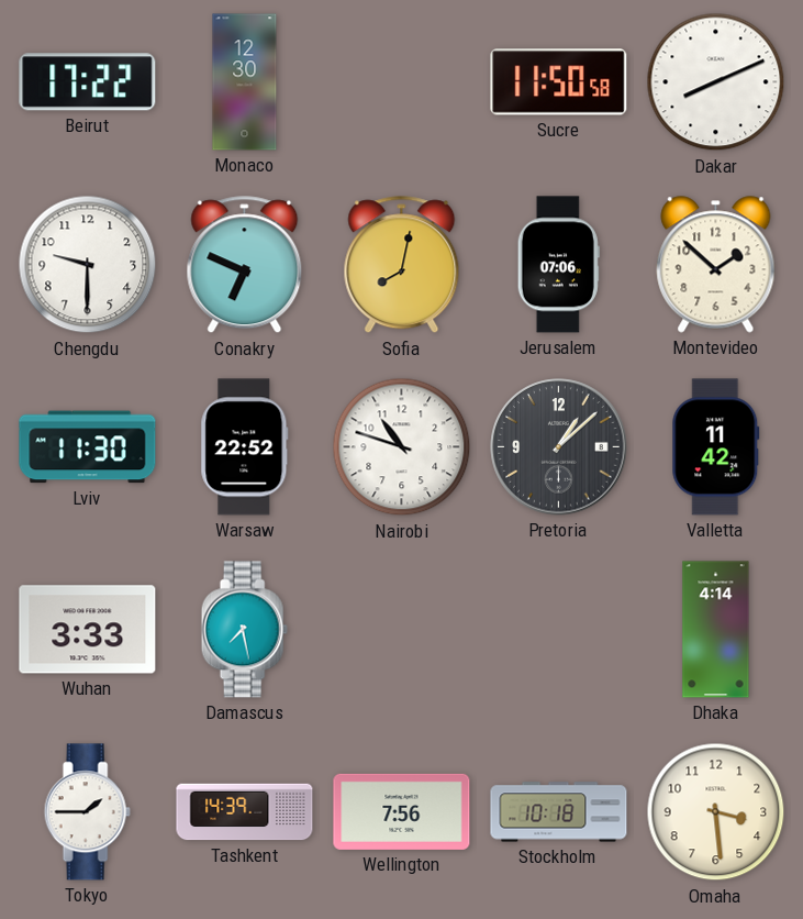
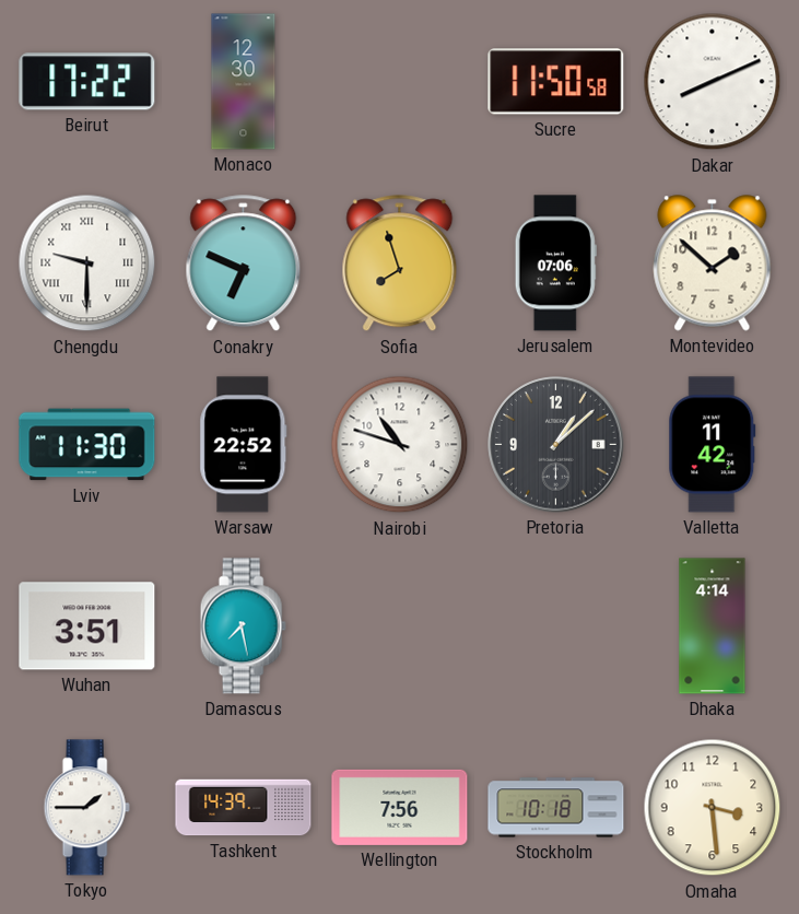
Chengdu numerals: Arabic -> Roman (87, 263)
Sofia: 8:02 -> 7:57 (400, 263)
Wuhan: 3:33 -> 3:51 (87, 626)
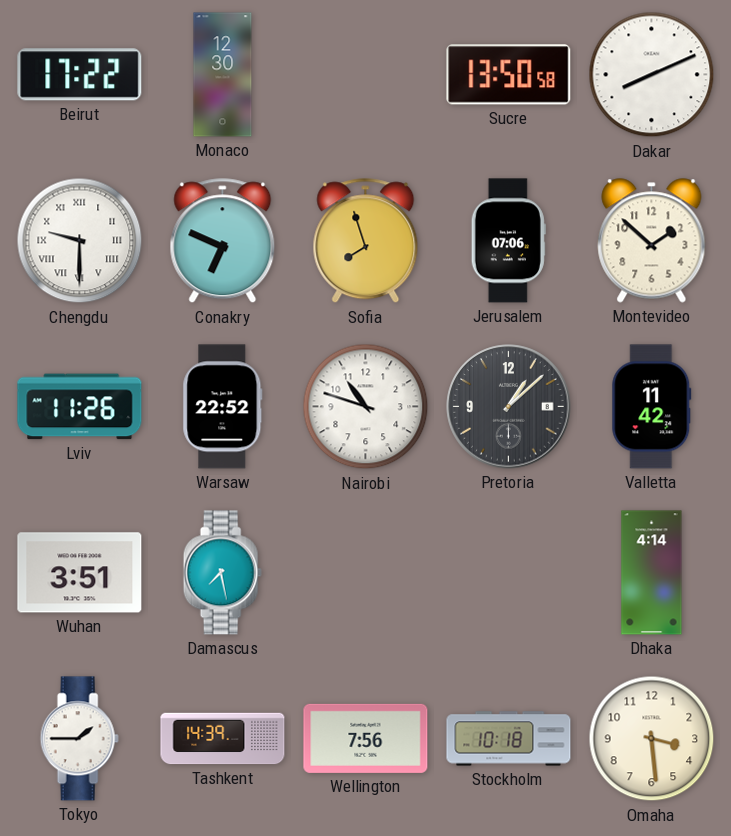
Sucre: 11:50 -> 13:50 (509, 75)
Lviv: 11:30 -> 11:26 (80, 407)
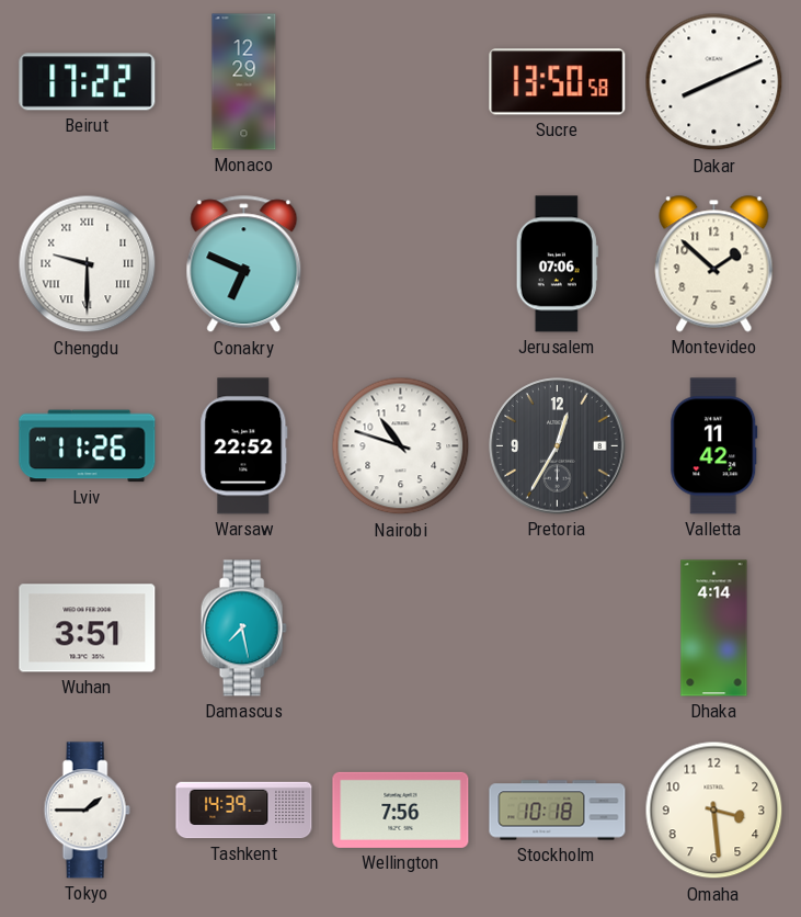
Monaco: 12:30 -> 12:29 (244, 82)
Sofia: 7:57 -> none (366, 241)
Pretoria: 1:08 -> 12:35 (558, 446)
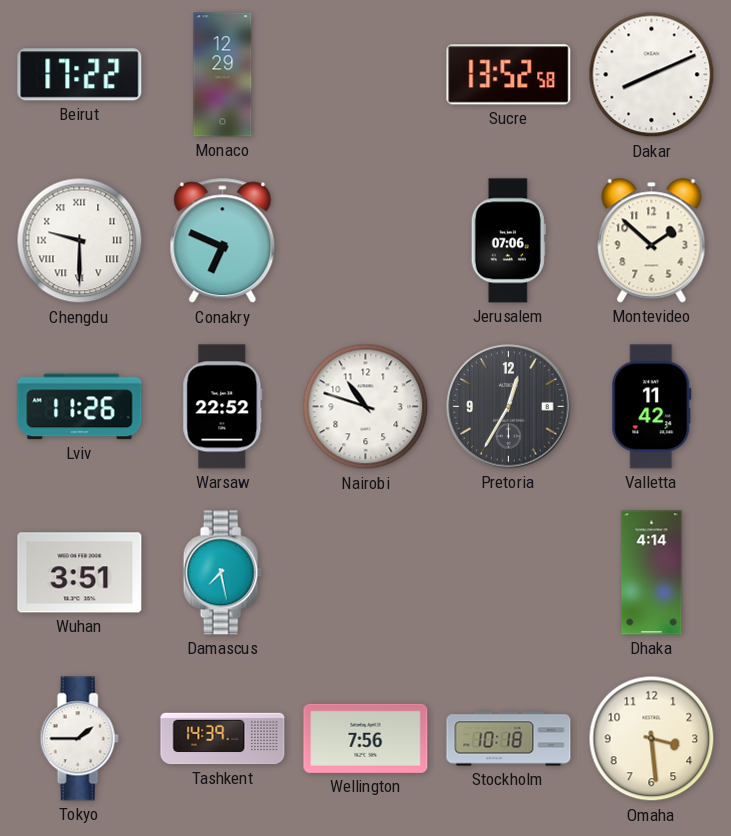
Sucre: 13:50 -> 13:52 (509, 75)
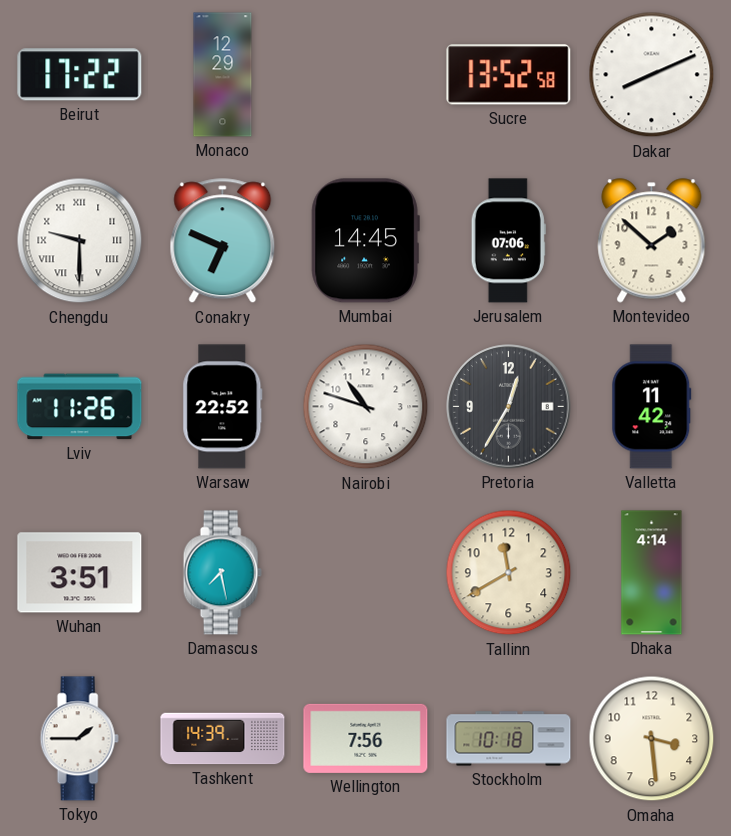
Mumbai: none -> 14:45 (365, 241)
Tallinn: none -> 11:40 (509, 573)
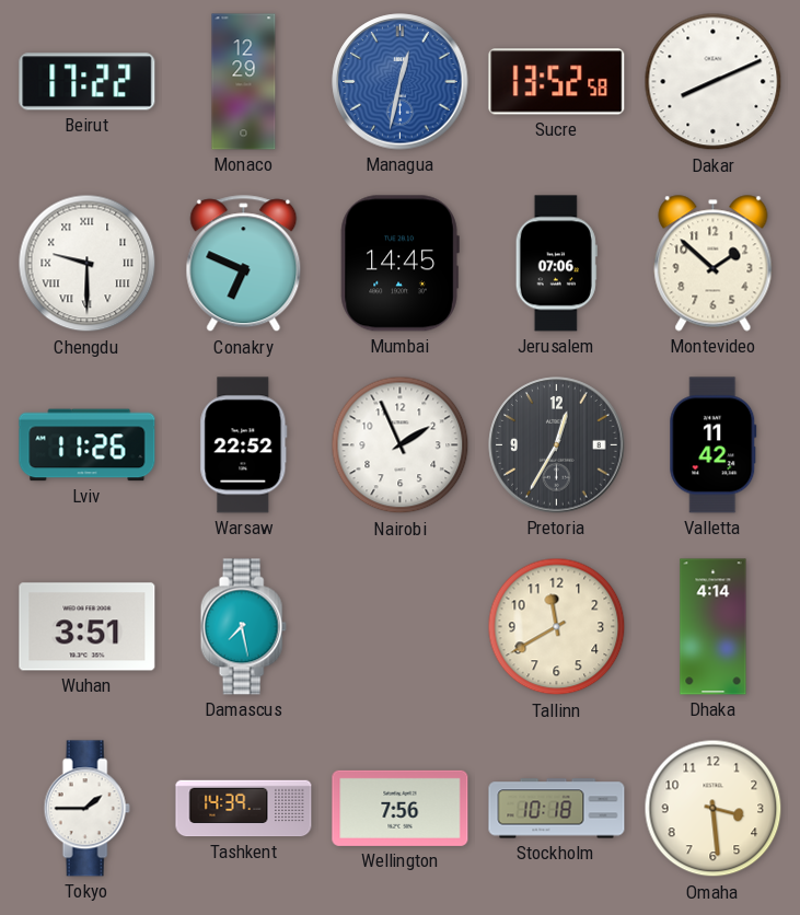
Managua: none -> 12:32 (401, 82)
Nairobi: 10:48 -> 1:56 (401, 445)
